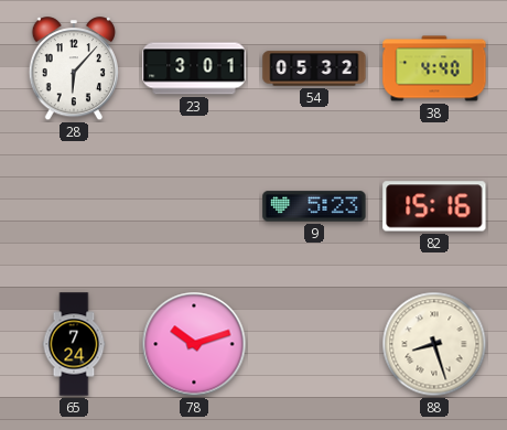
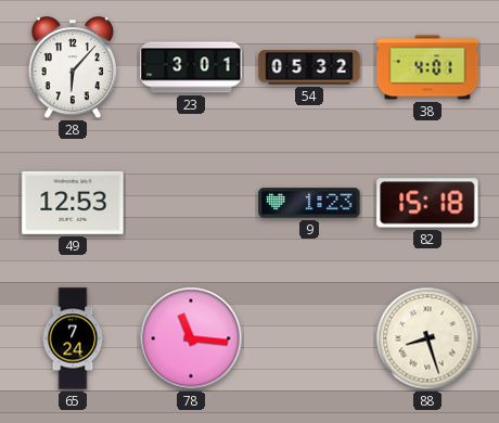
38: 4:40 -> 4:01 (427, 67)
49: none -> 12:53 (73, 203)
9: 5:23 -> 1:23 (309, 203)
82: 15:16 -> 15:18 (427, 203)
78: 10:12 -> 11:16 (191, 338)
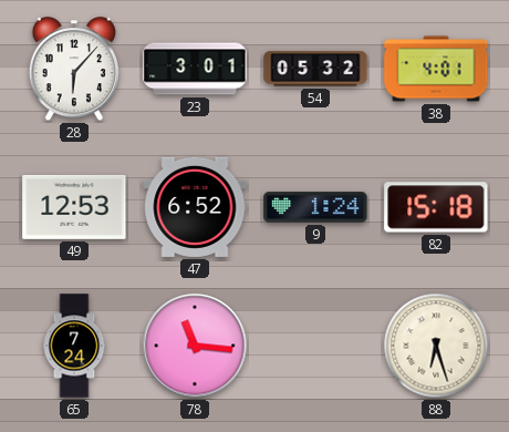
47: none -> 6:52 (195, 207)
9: 1:23 -> 1:24 (315, 207)
88: 8:27 -> 6:27 (436, 346)
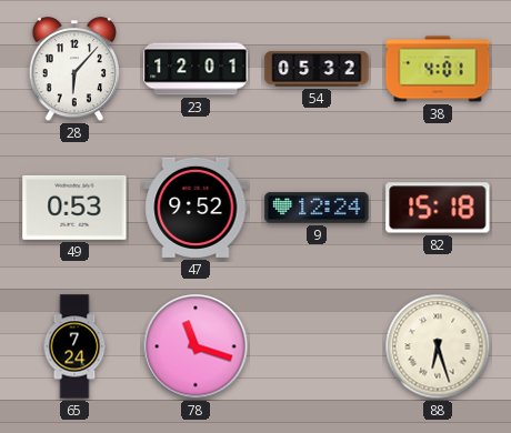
23: 3:01 -> 12:01 (196, 69)
49: 12:53 -> 0:53 (74, 208)
47: 6:52 -> 9:52 (196, 208)
9: 1:24 -> 12:24 (317, 208)
78: 11:16 -> 11:18 (196, 346)
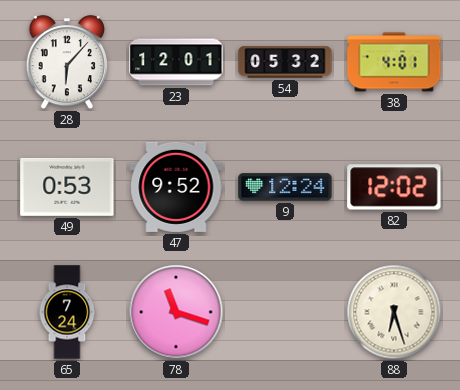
82: 15:18 -> 12:02 (394, 187)
